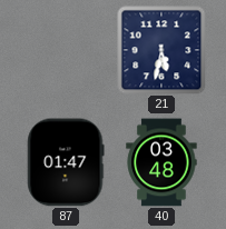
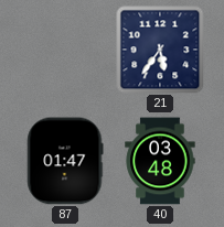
21: 5:32 -> 5:36 (160, 50)
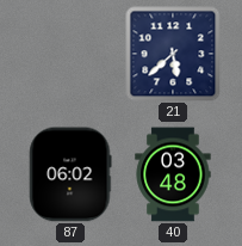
21: 5:36 -> 5:38 (173, 54)
87: 01:47 -> 06:02 (70, 174)
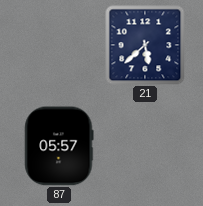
87: 06:02 -> 05:57 (59, 146)
40: 03:48 -> none (173, 174)
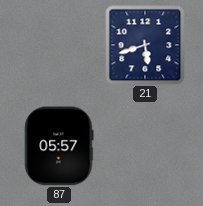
21: 5:38 -> 5:42 (145, 45)
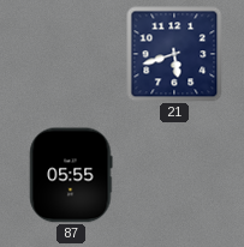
87: 05:57 -> 05:55 (71, 175)
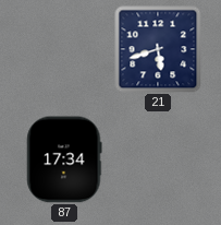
87: 05:55 -> 17:34 (64, 159)
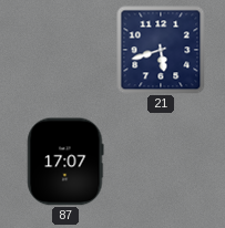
87: 17:34 -> 17:07 (65, 162)
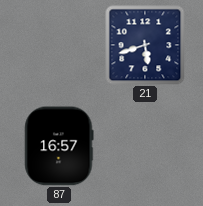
87: 17:07 -> 16:57 (59, 146)
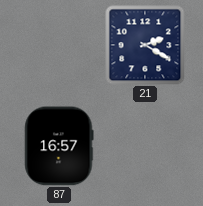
21: 5:42 -> 2:20 (145, 45)
